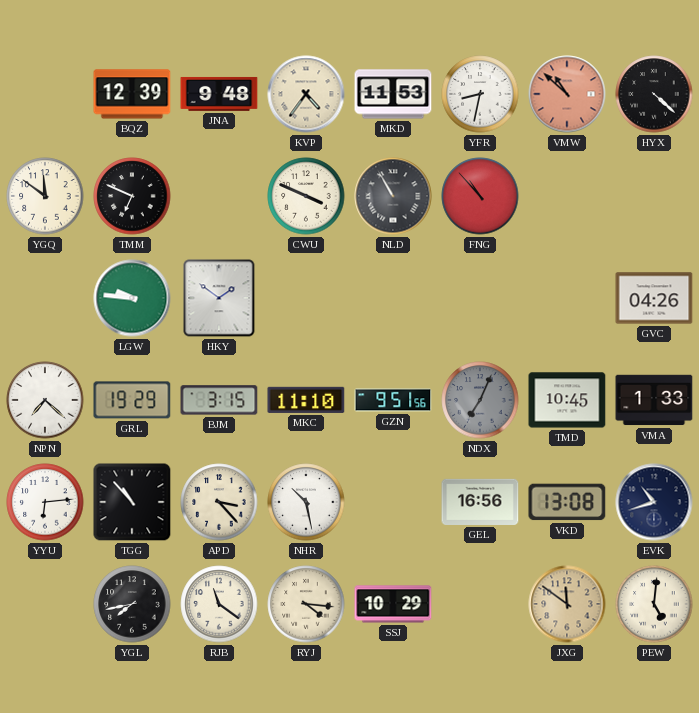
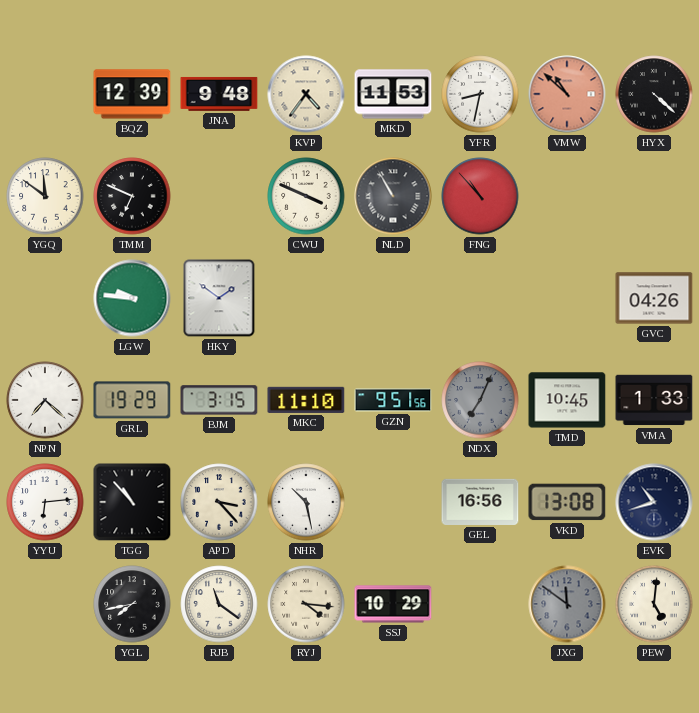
JXG dial: champagne -> grey (567, 604)
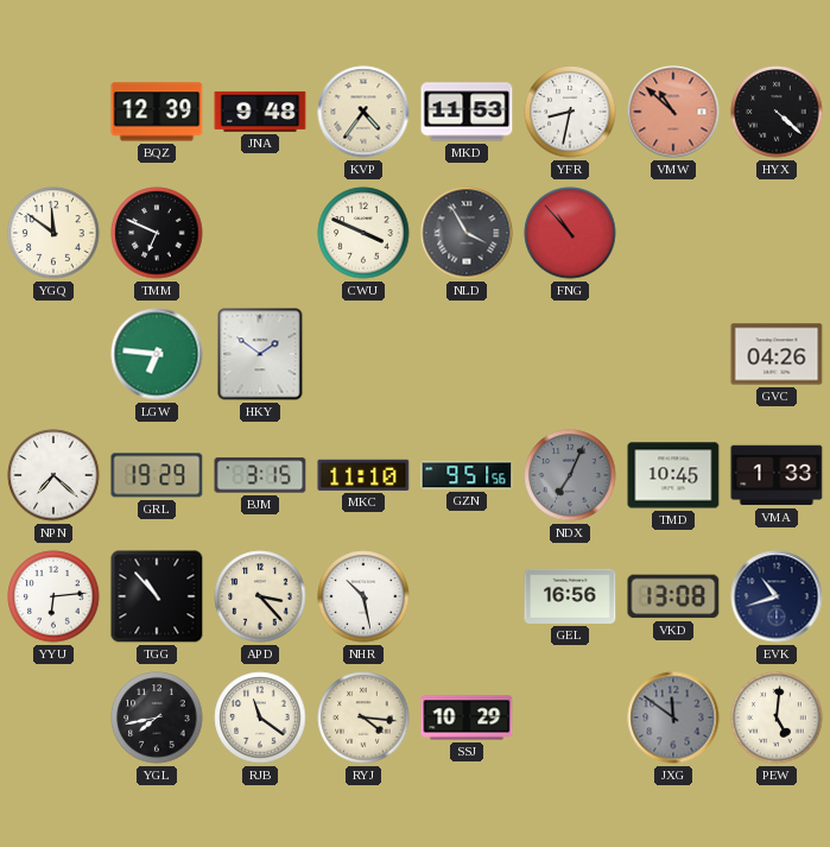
NLD: 10:55 -> 3:55 (467, 233)
LGW: 9:46 -> 6:46 (157, 354)
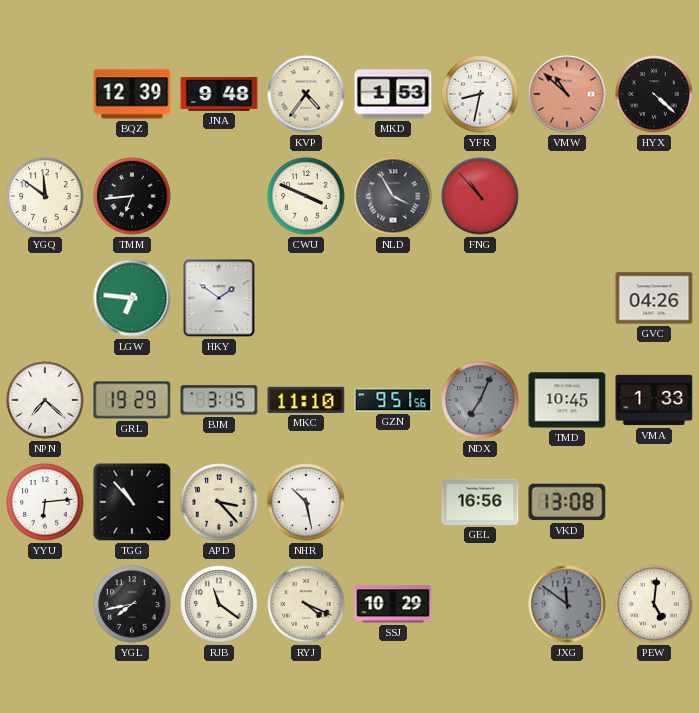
MKD: 11:53 -> 1:53 (393, 94)
TMM: 6:49 -> 6:44 (132, 196)
EVK: 10:42 -> none (777, 596)
RYJ: 4:16 -> 4:19 (306, 604)
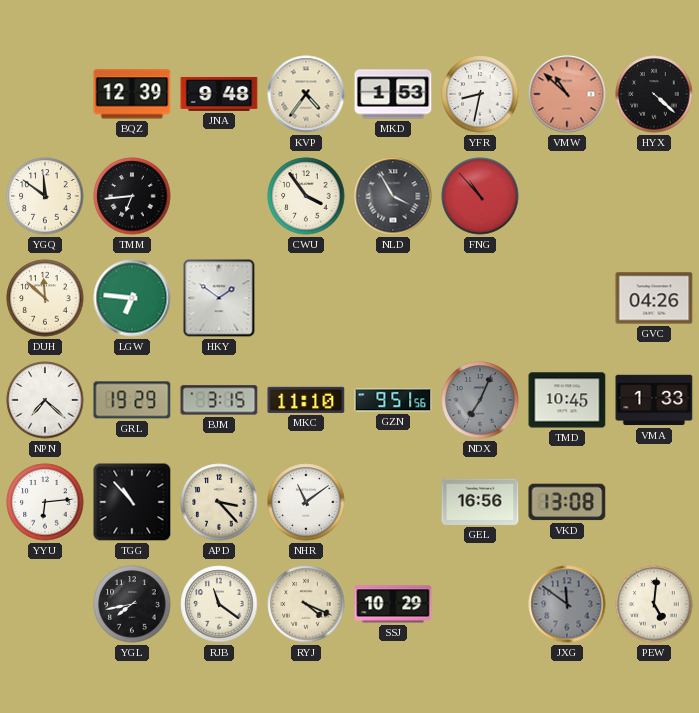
CWU: 3:49 -> 3:54 (306, 196)
DUH: none -> 11:52 (45, 298)
NHR: 10:28 -> 11:09 (306, 502)
